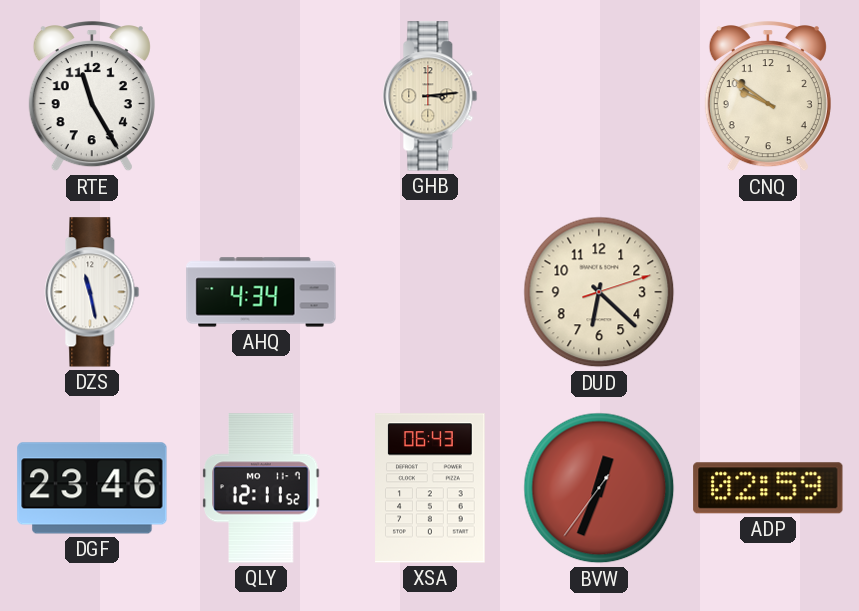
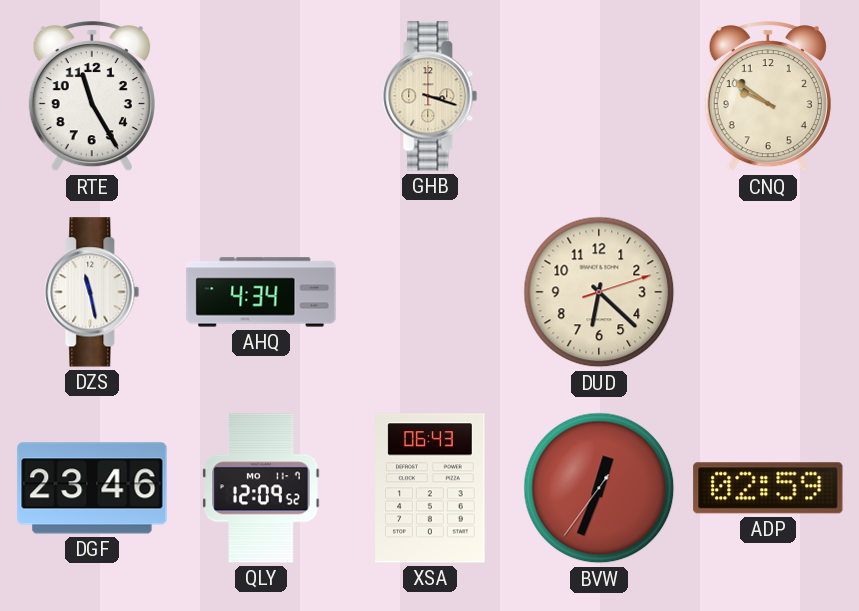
GHB: 3:14 -> 3:18 (430, 96)
QLY: 12:11 -> 12:09 (261, 488)
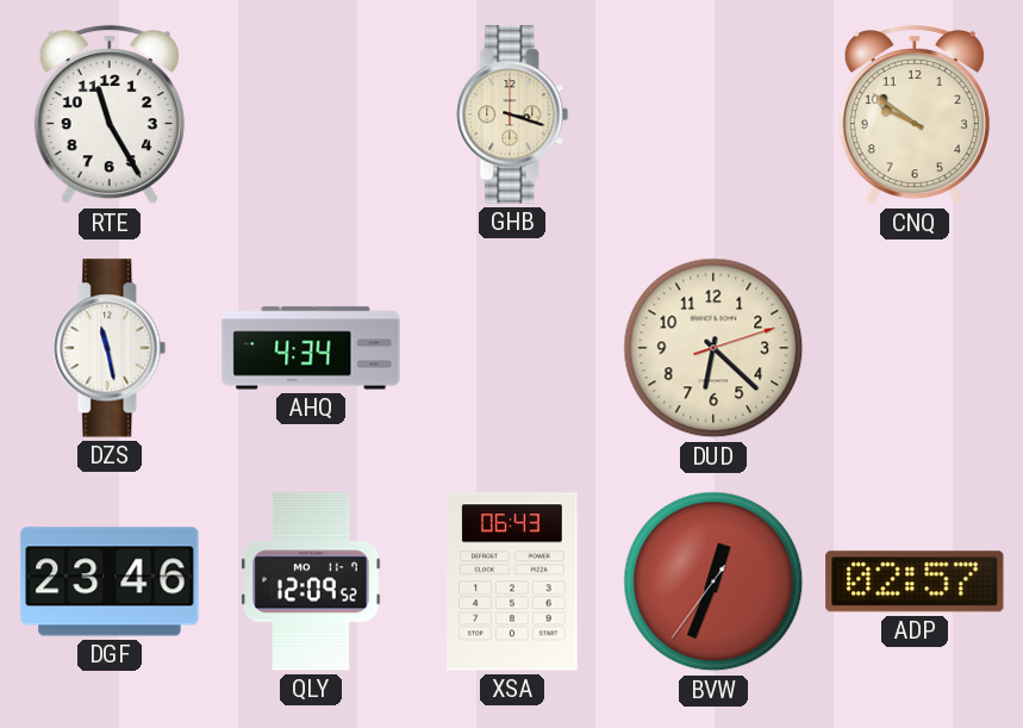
ADP: 02:59 -> 02:57 (915, 581)
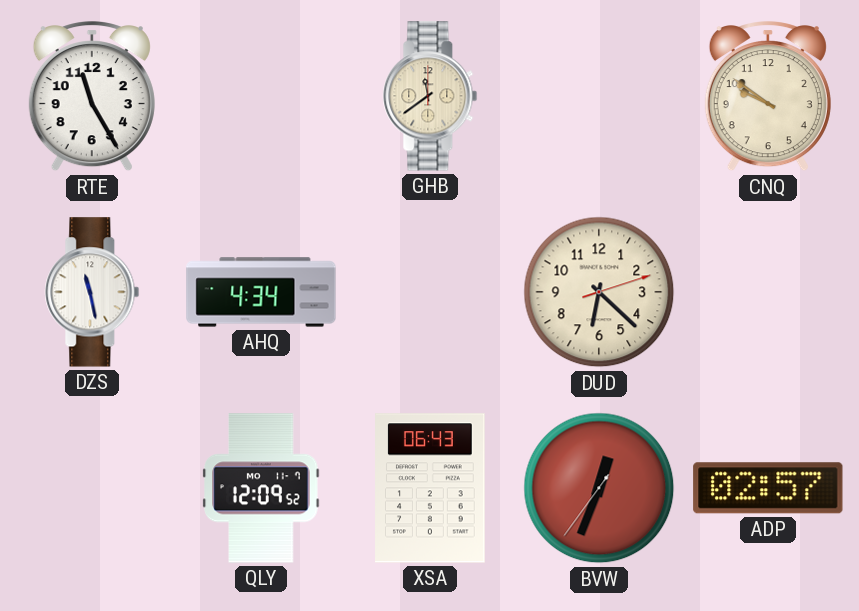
GHB: 3:18 -> 11:39 (430, 96)
DGF: 23:46 -> none (110, 581)
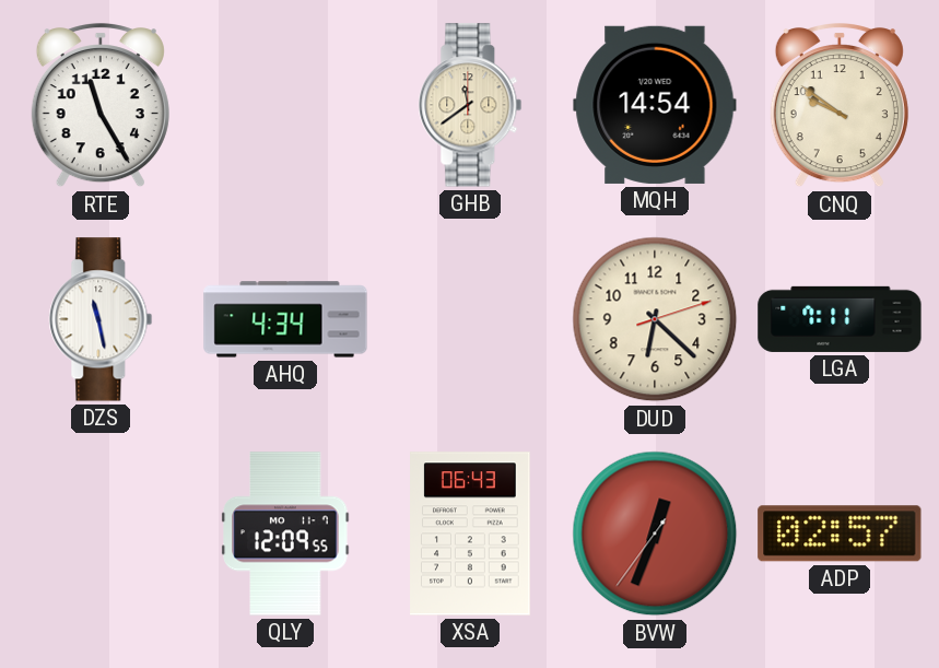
MQH: none -> 14:54 (655, 105)
LGA: none -> 7:11 (840, 319)
QLY: 12:09:52 -> 12:09:55 (285, 534)
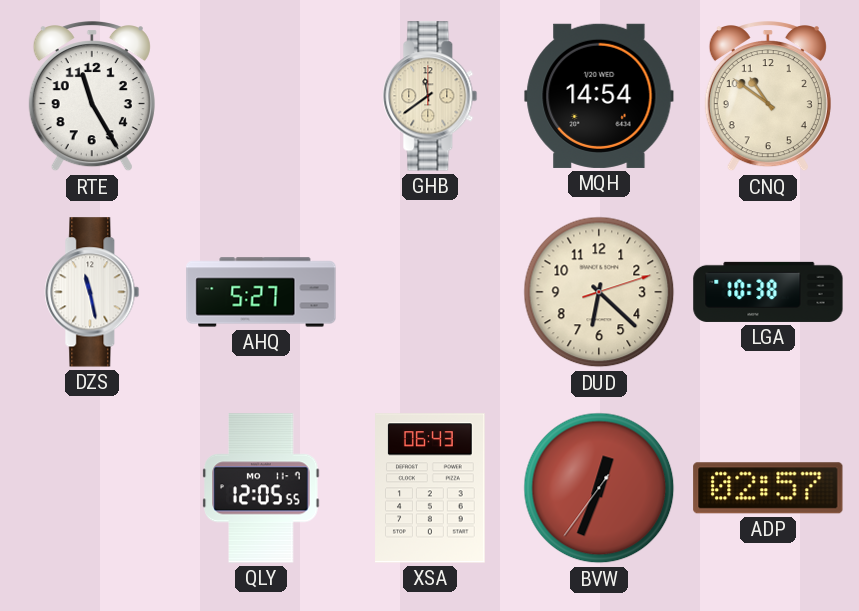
CNQ: 9:51 -> 10:51 (768, 97)
AHQ: 4:34 -> 5:27 (261, 292)
LGA: 7:11 -> 10:38 (768, 292)
QLY: 12:09 -> 12:05 (261, 488)
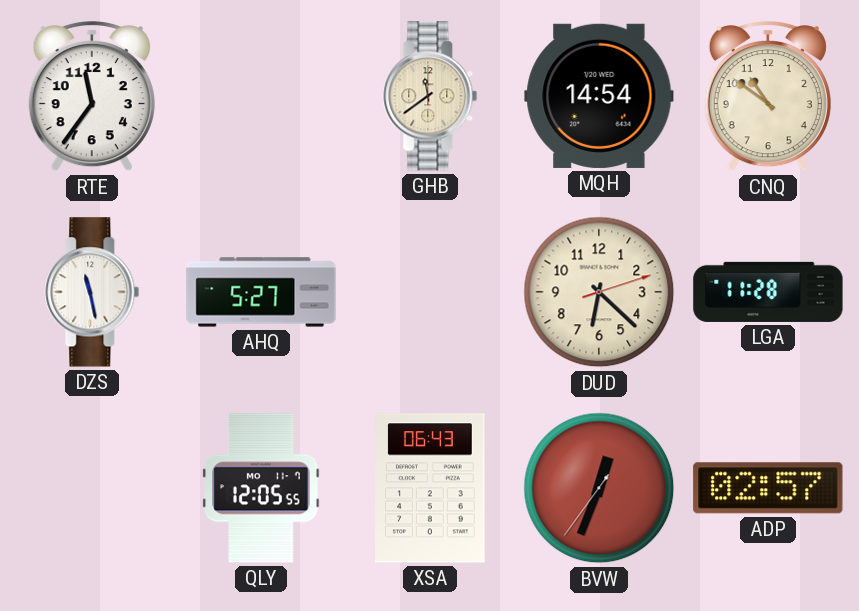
RTE: 11:25 -> 11:36 (92, 97)
LGA: 10:38 -> 11:28 (768, 292)
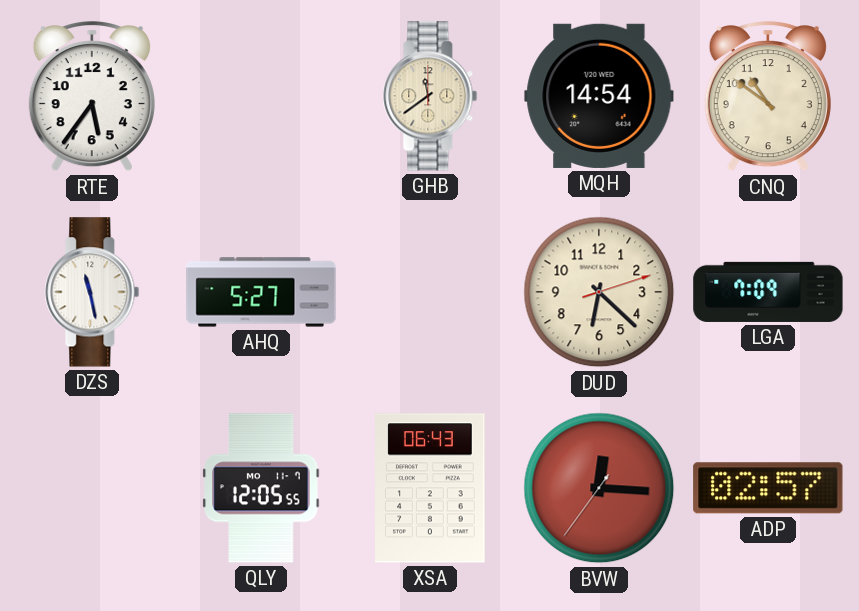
RTE: 11:36 -> 5:36 (92, 97)
LGA: 11:28 -> 7:09 (768, 292)
BVW: 12:33 -> 12:15 (599, 488)
